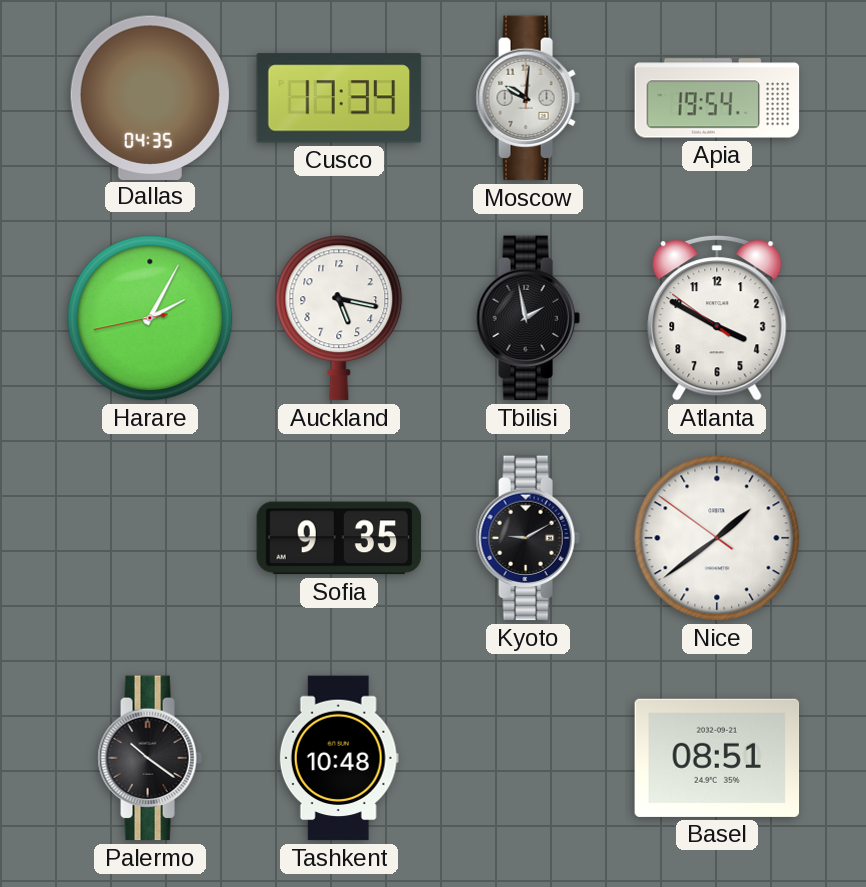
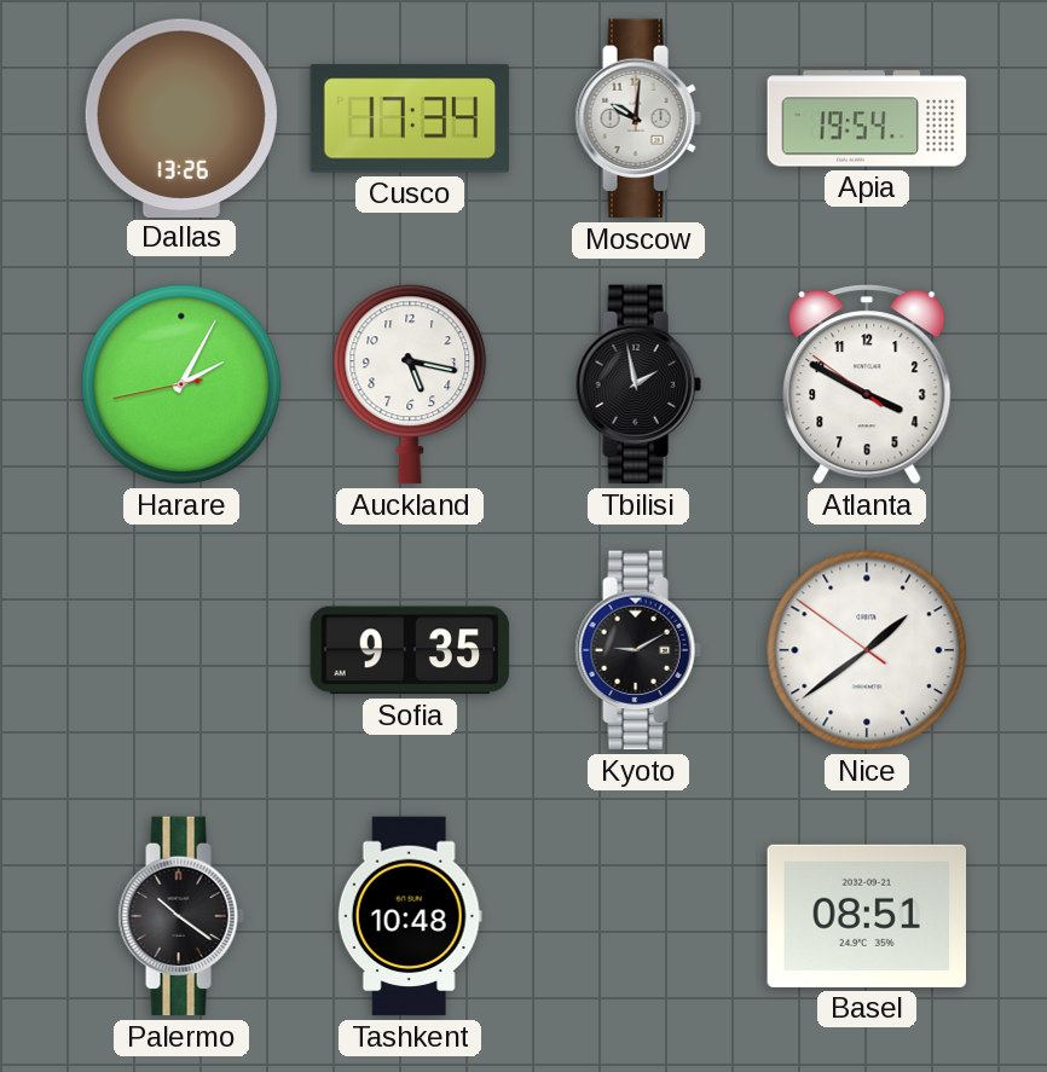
Dallas: 04:35 -> 13:26 (181, 117)
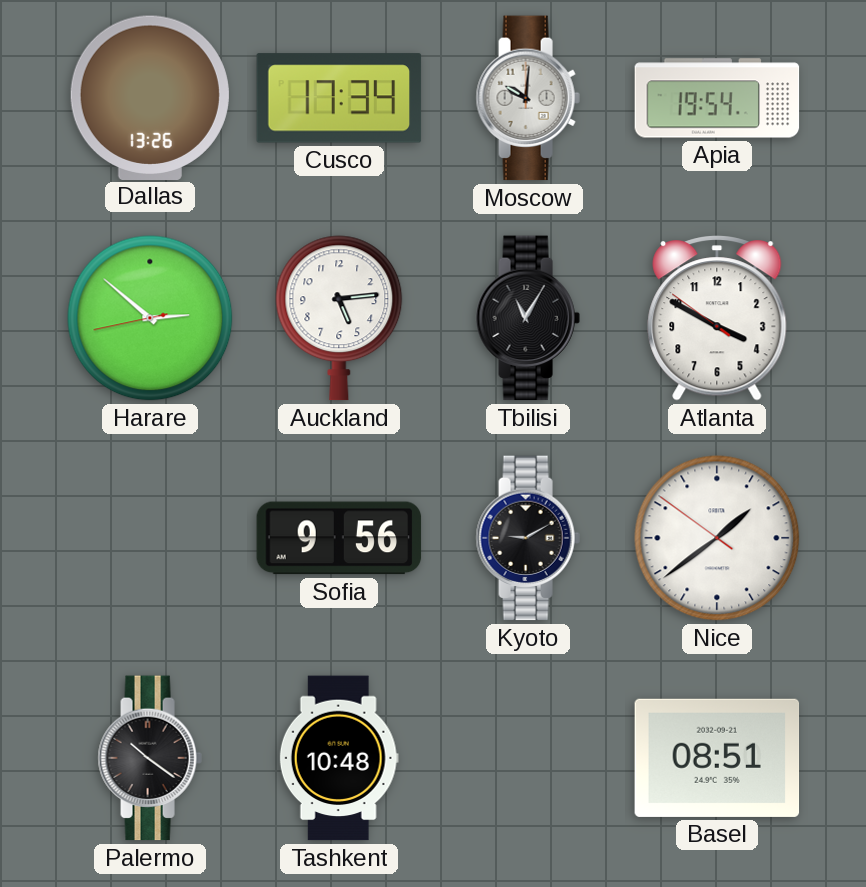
Harare: 2:04 -> 2:51 (150, 318)
Auckland: 5:17 -> 5:14 (339, 318)
Tbilisi: 1:58 -> 11:05 (528, 318)
Sofia: 9:35 -> 9:56 (339, 538)
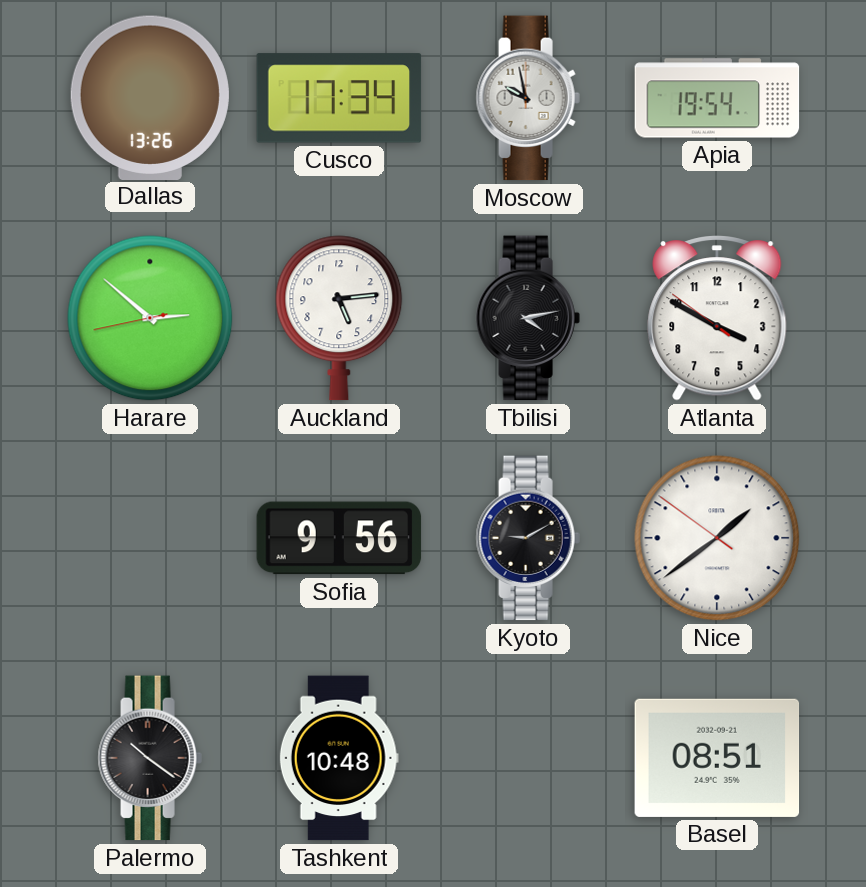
Moscow: 10:01 -> 9:58 (528, 98)
Tbilisi: 11:05 -> 4:13 (528, 318)
